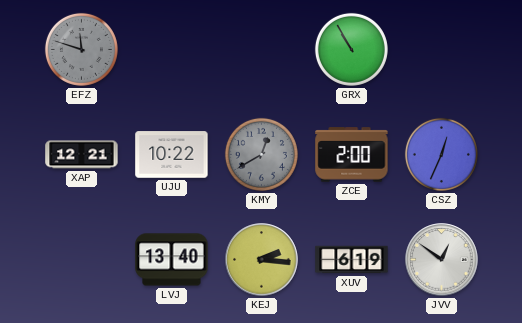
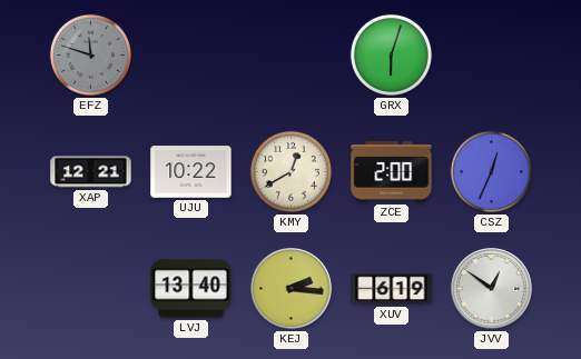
GRX: 10:55 -> 6:03 (391, 54)
KMY dial: grey -> cream (290, 171)
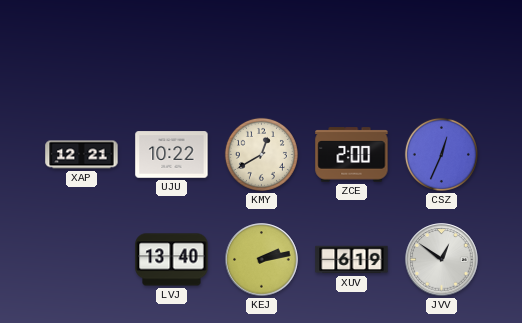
EFZ: 11:48 -> none (90, 54)
GRX: 6:03 -> none (391, 54)
KEJ: 2:16 -> 2:13 (262, 260)
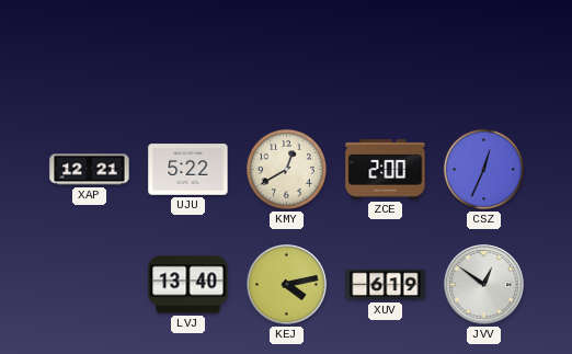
UJU: 10:22 -> 5:22 (188, 170)
KEJ: 2:13 -> 4:13 (287, 285)
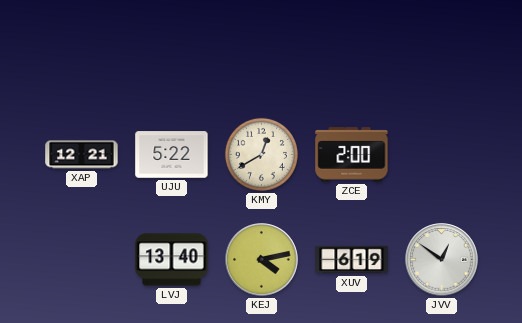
CSZ: 12:34 -> none (483, 169)
